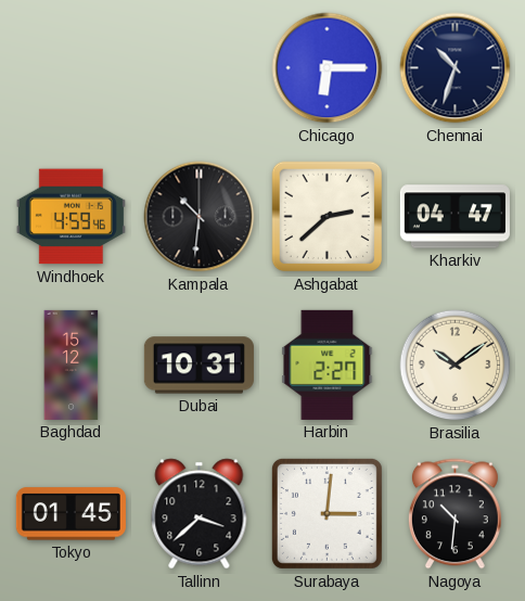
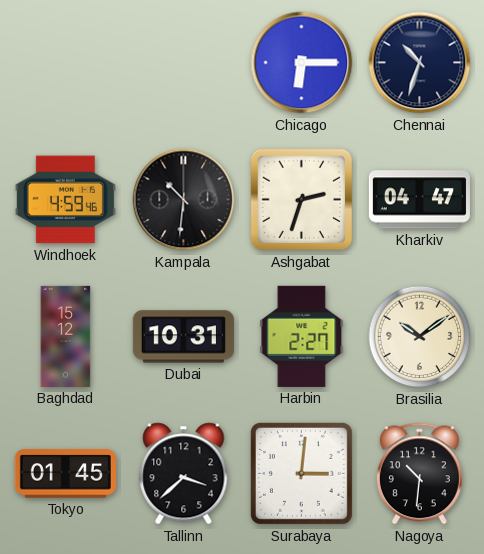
Ashgabat: 2:38 -> 2:33 (302, 200)
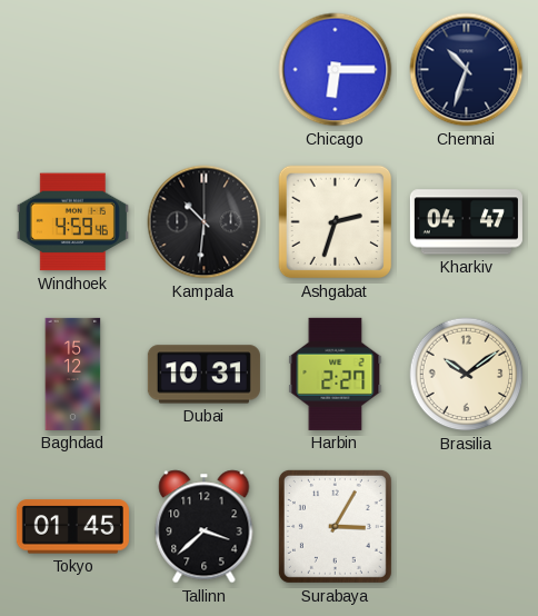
Surabaya: 3:01 -> 3:05 (335, 526)
Nagoya: 10:31 -> none (419, 474)
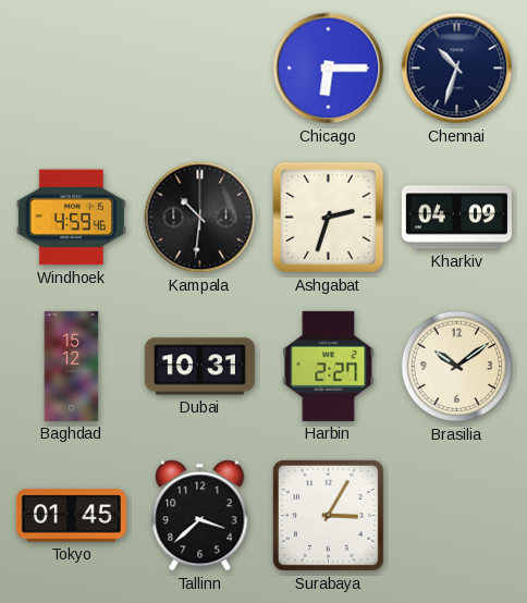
Kharkiv: 04:47 -> 04:09 (456, 218)
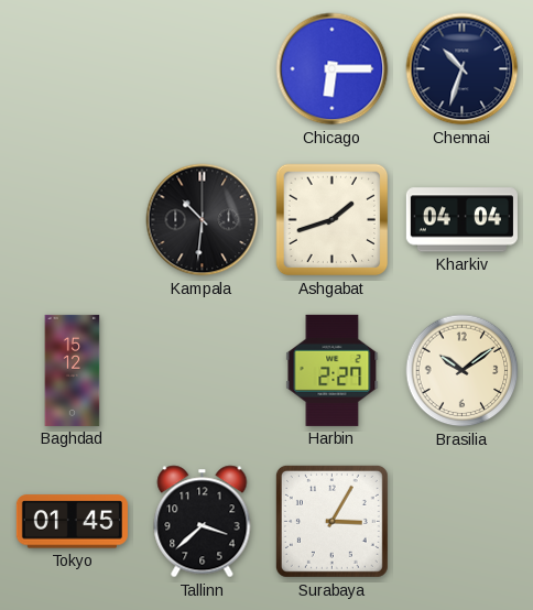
Windhoek: 4:59 -> none (71, 218)
Ashgabat: 2:33 -> 1:42 (333, 220)
Kharkiv: 04:09 -> 04:04 (461, 220)
Dubai: 10:31 -> none (199, 367)
